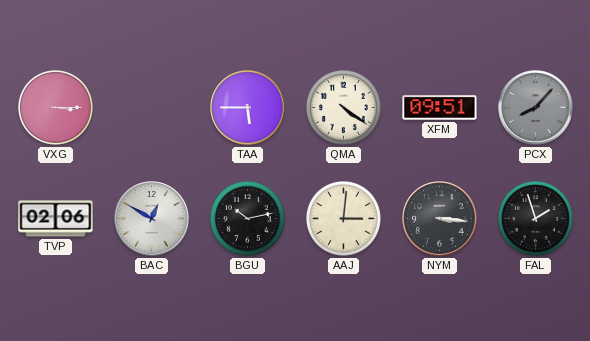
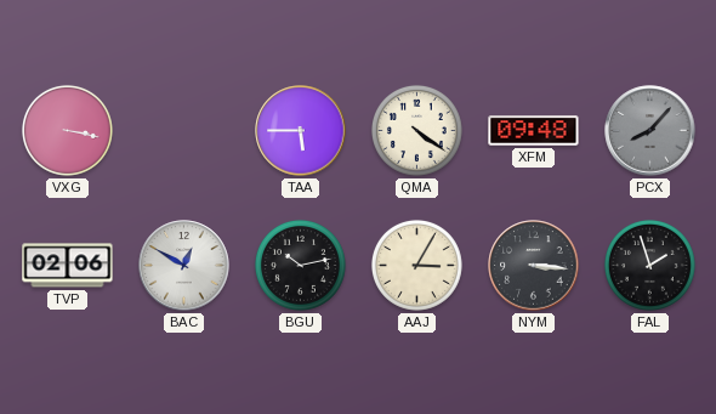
VXG: 3:15 -> 3:17 (67, 130)
XFM: 09:51 -> 09:48 (534, 131)
AAJ: 3:01 -> 3:05 (416, 265)
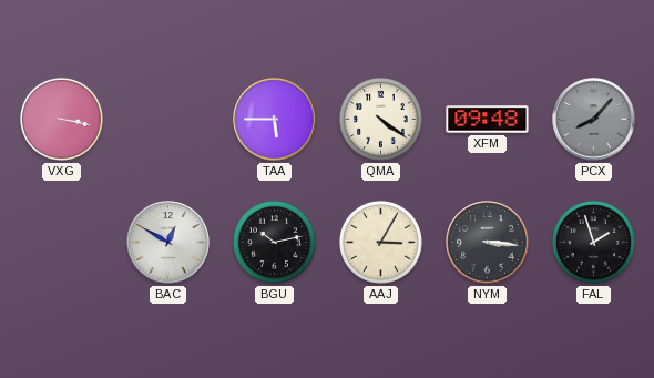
TVP: 02:06 -> none (68, 266)
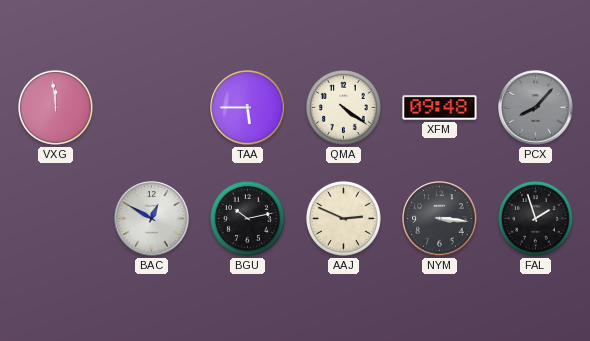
VXG: 3:17 -> 11:59 (55, 107)
AAJ: 3:05 -> 2:49 (343, 218)
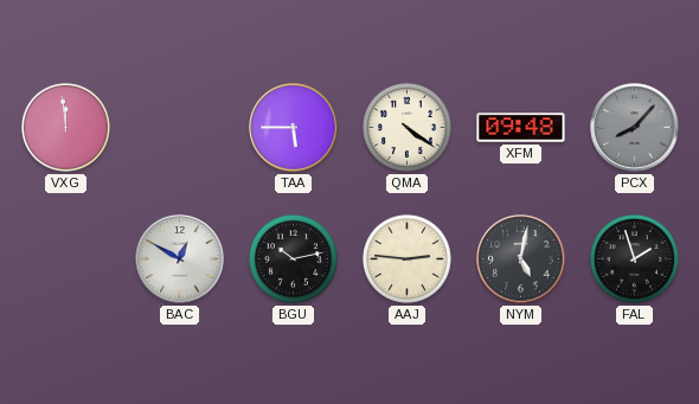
AAJ: 2:49 -> 2:46 (406, 258)
NYM: 3:16 -> 5:02 (521, 259)
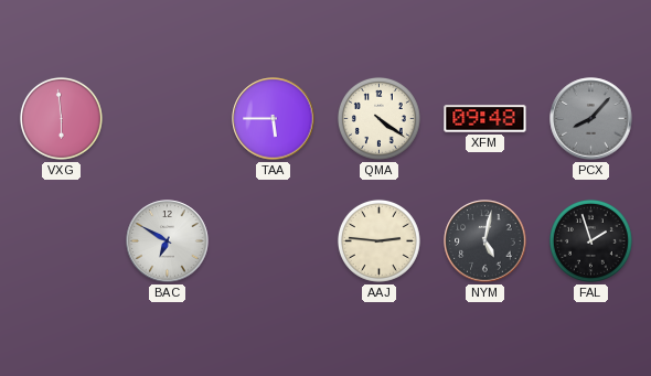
VXG: 11:59 -> 5:59 (61, 118)
BAC: 12:50 -> 6:50 (168, 241)
BGU: 10:13 -> none (293, 258)
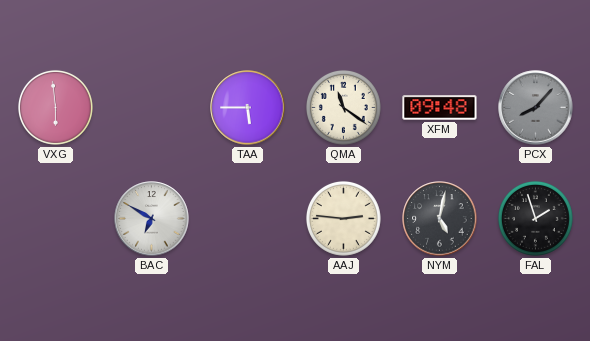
QMA: 4:21 -> 11:21 (343, 107)
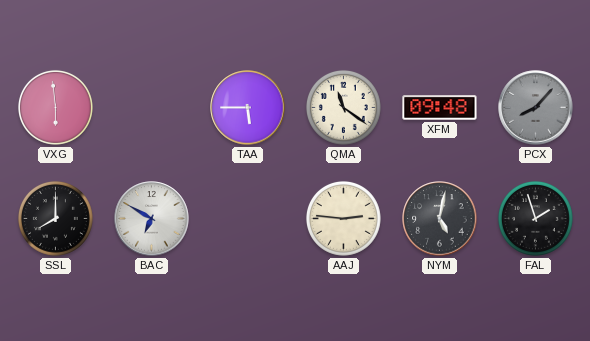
SSL: none -> 8:00 (55, 218)
